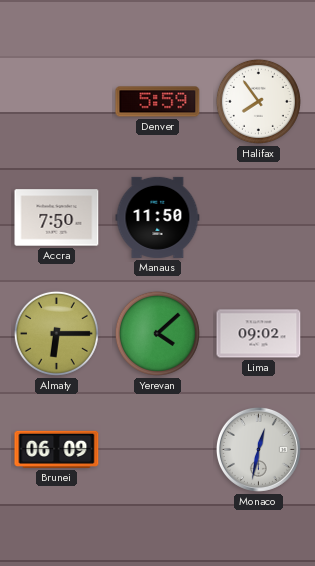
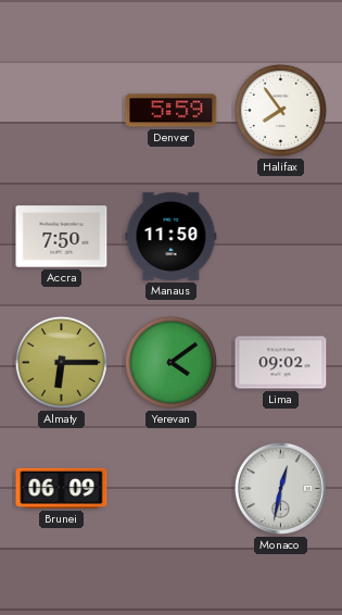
Yerevan: 4:08 -> 4:09 (170, 362)
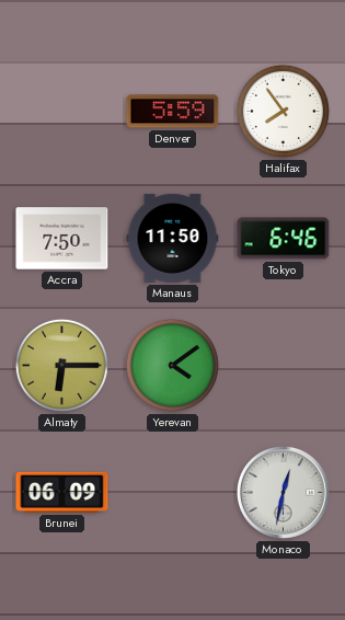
Tokyo: none -> 6:46 (284, 239)
Lima: 09:02 -> none (281, 363)
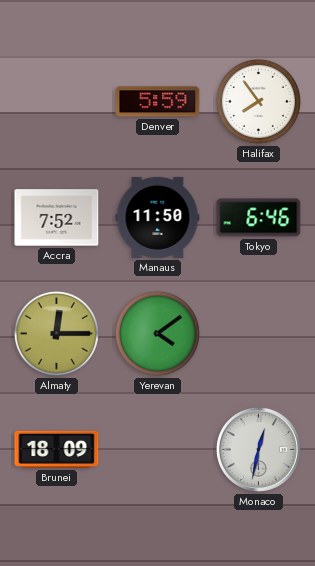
Accra: 7:50 -> 7:52 (57, 218)
Almaty: 6:15 -> 12:15 (56, 333)
Brunei: 06:09 -> 18:09 (57, 449)
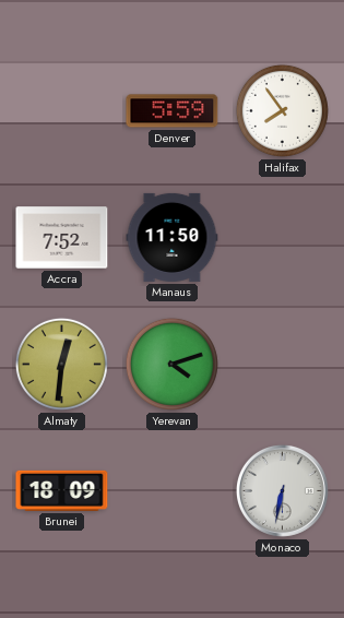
Tokyo: 6:46 -> none (259, 218)
Almaty: 12:15 -> 12:31 (61, 364)
Yerevan: 4:09 -> 4:12 (171, 364)
Monaco: 12:32 -> 6:32 (282, 490)
